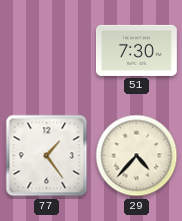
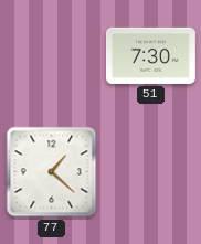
77: 1:24 -> 1:22 (52, 172)
29: 4:37 -> none (137, 156)
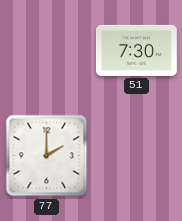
77: 1:22 -> 2:00 (47, 156)
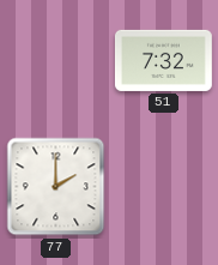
51: 7:30 -> 7:32 (163, 60)
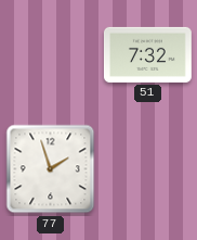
77: 2:00 -> 1:57 (51, 169)
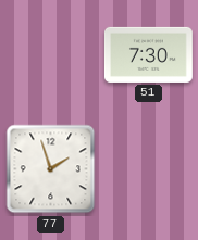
51: 7:32 -> 7:30 (148, 54)
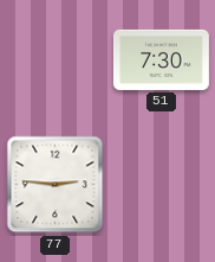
77: 1:57 -> 2:46 (56, 185)
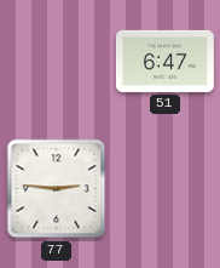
51: 7:30 -> 6:47 (164, 61)
